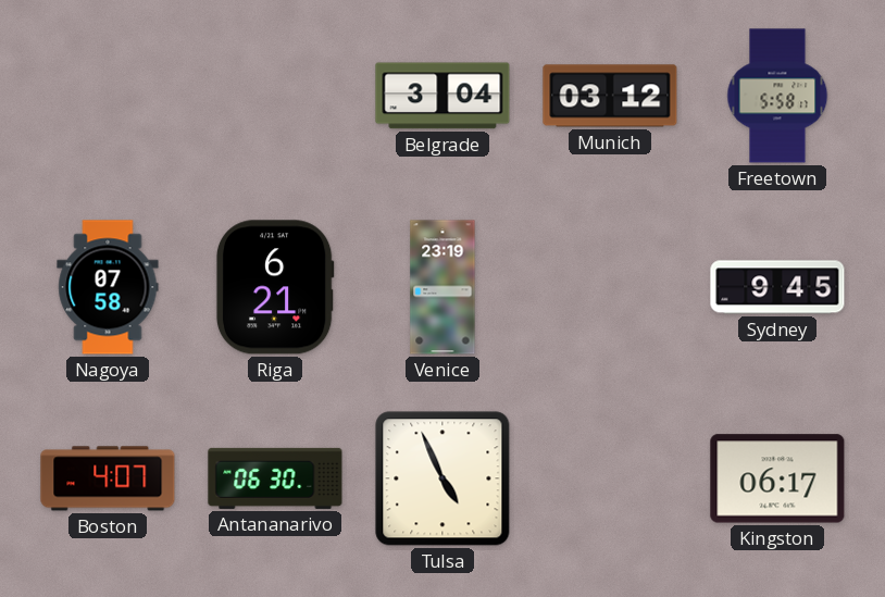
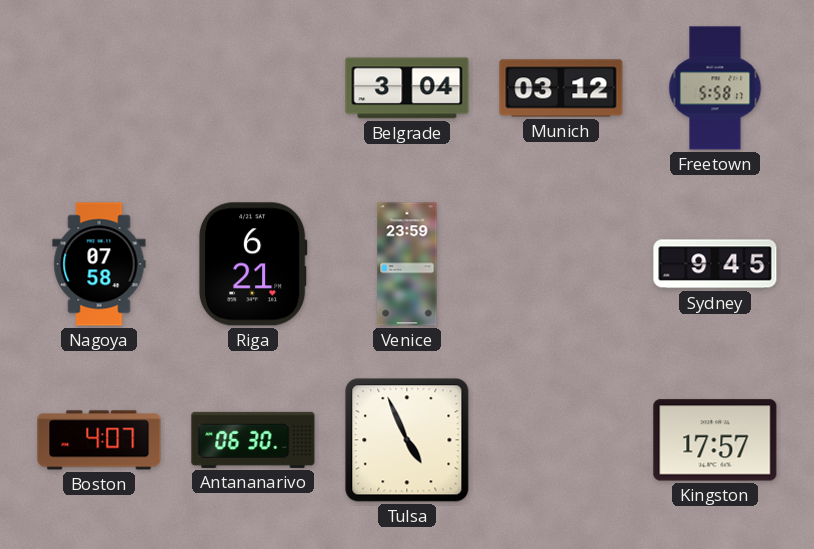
Venice: 23:19 -> 23:59 (407, 264)
Kingston: 06:17 -> 17:57 (715, 440)
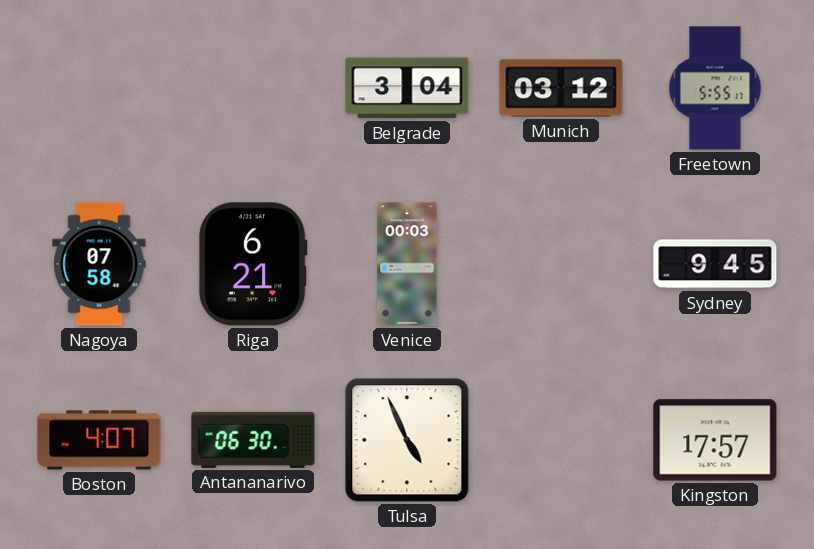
Freetown: 5:58 -> 5:55 (715, 88)
Venice: 23:59 -> 00:03 (407, 264)
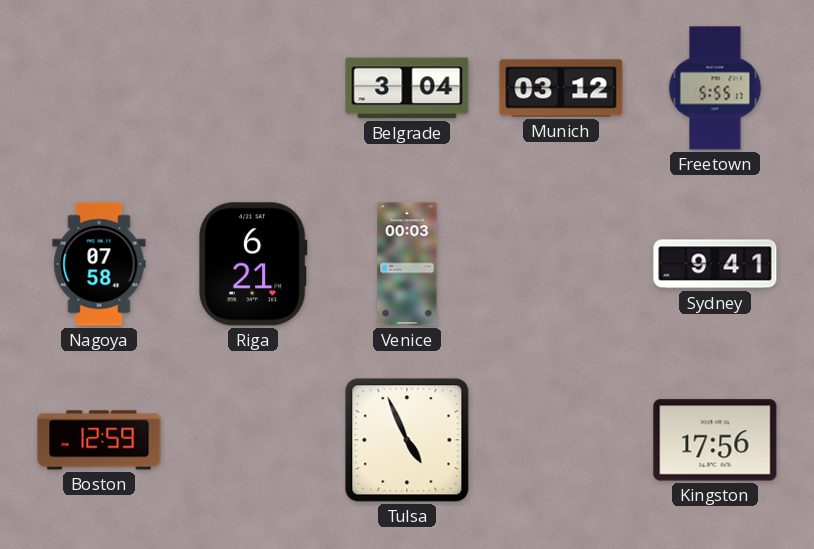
Sydney: 9:45 -> 9:41 (715, 264)
Boston: 4:07 -> 12:59 (99, 440)
Antananarivo: 06:30 -> none (253, 440)
Kingston: 17:57 -> 17:56 (715, 440)
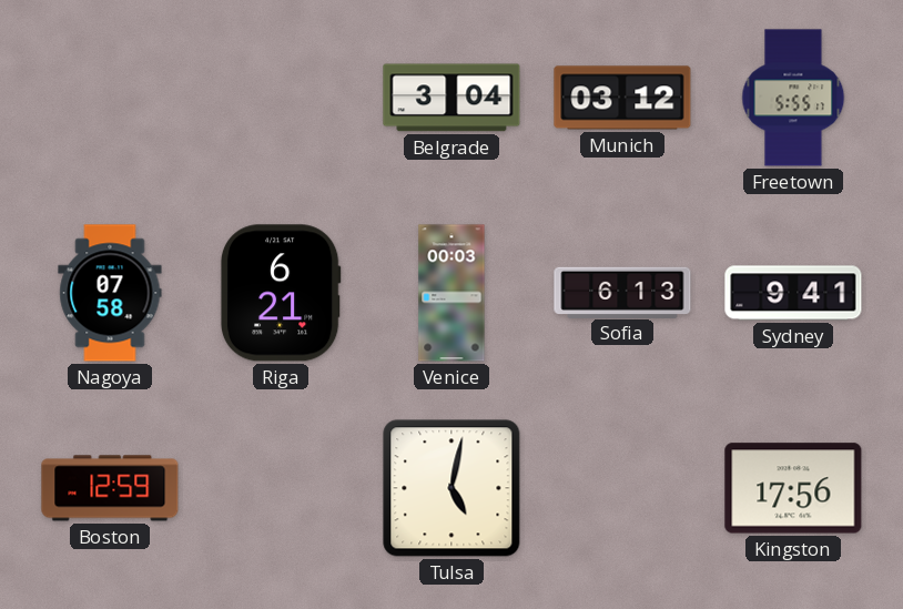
Sofia: none -> 6:13 (622, 292)
Tulsa: 4:56 -> 5:02 (451, 488)
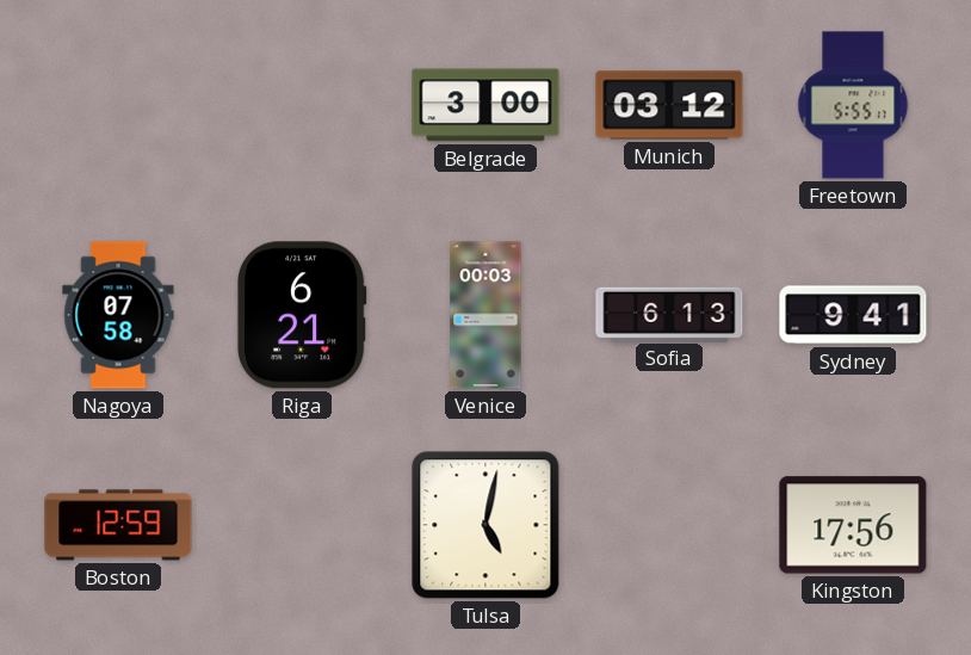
Belgrade: 3:04 -> 3:00 (485, 105)
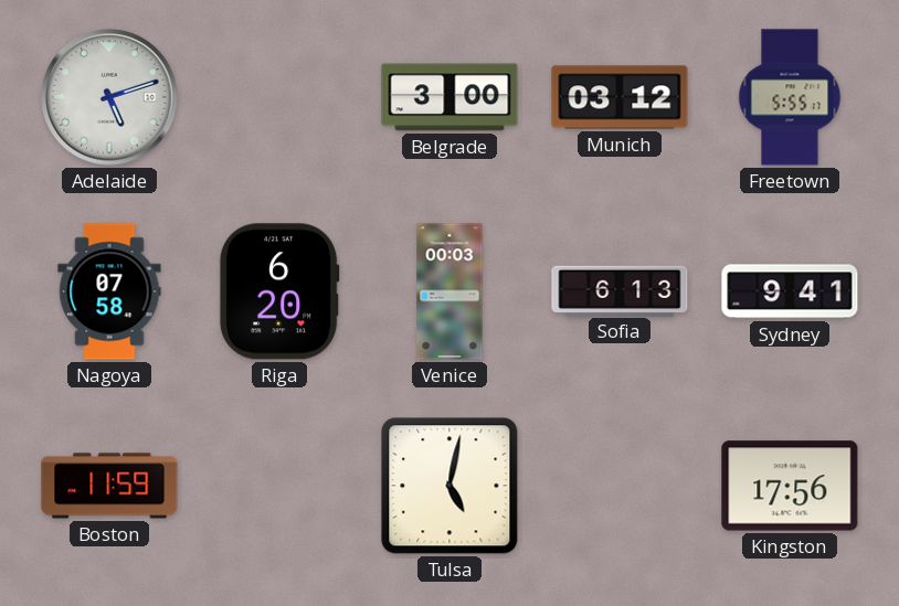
Adelaide: none -> 5:12 (109, 97)
Riga: 6:21 -> 6:20 (279, 291)
Boston: 12:59 -> 11:59 (109, 486)
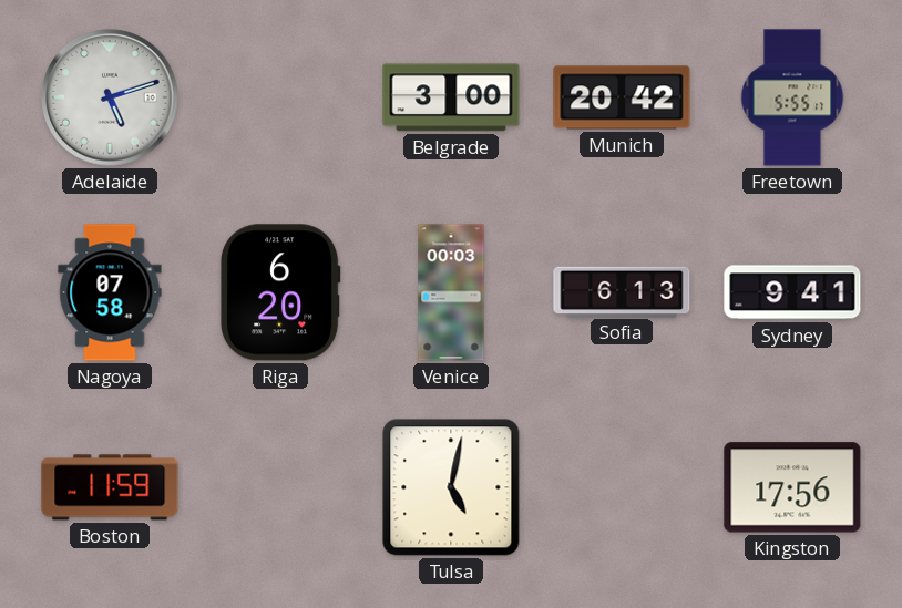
Munich: 03:12 -> 20:42 (622, 97)
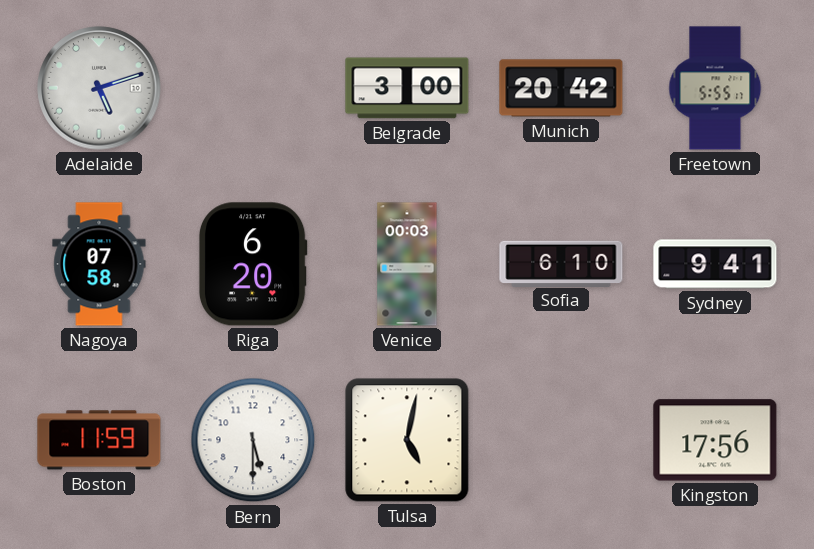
Sofia: 6:13 -> 6:10 (561, 263)
Bern: none -> 5:30 (253, 440)
